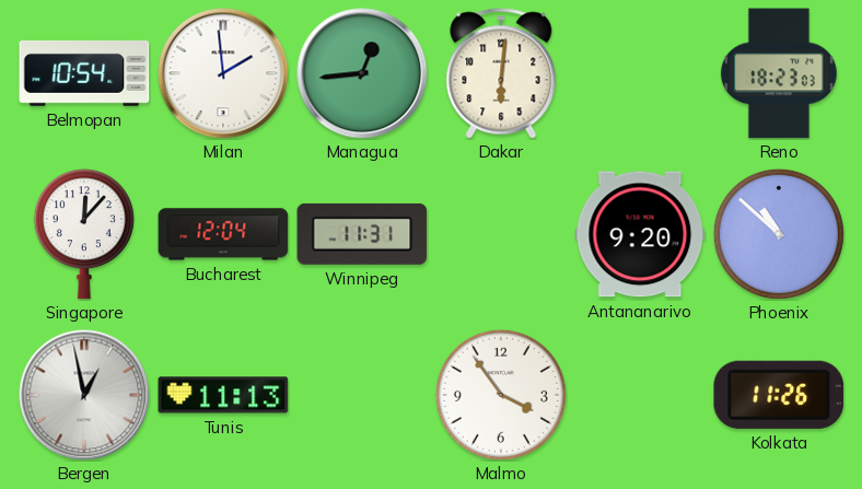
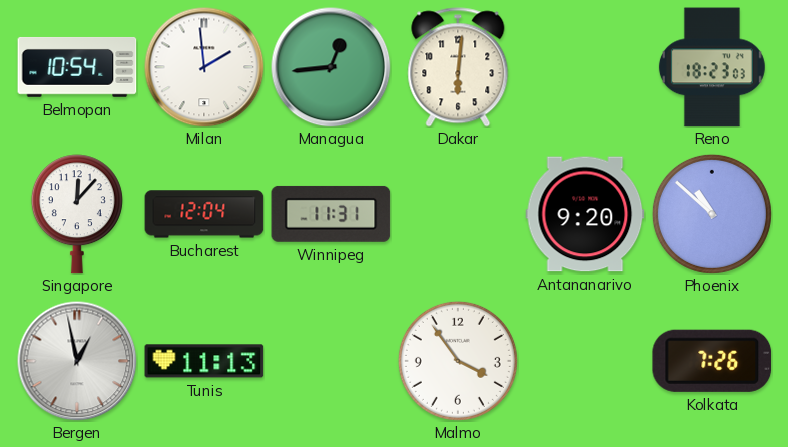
Kolkata: 11:26 -> 7:26 (712, 361)
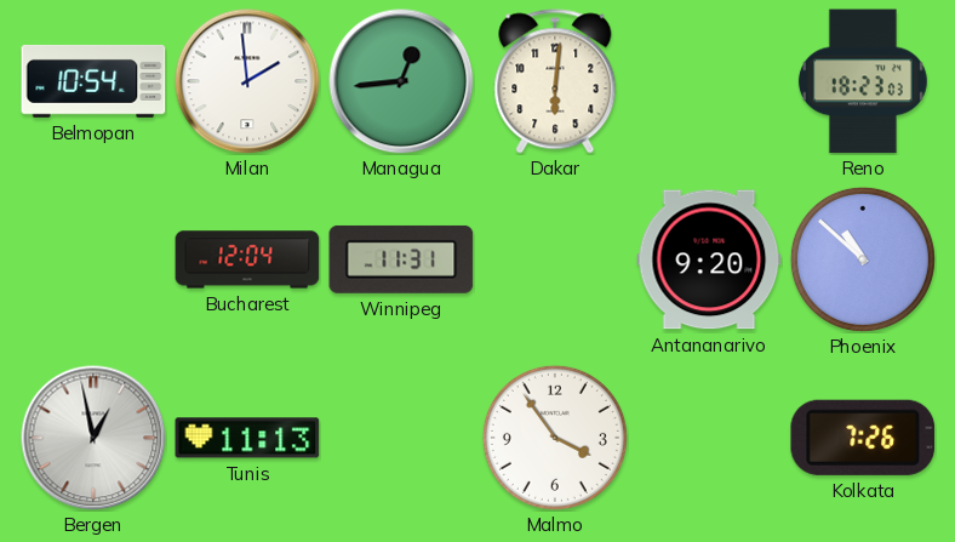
Singapore: 12:07 -> none (77, 214)
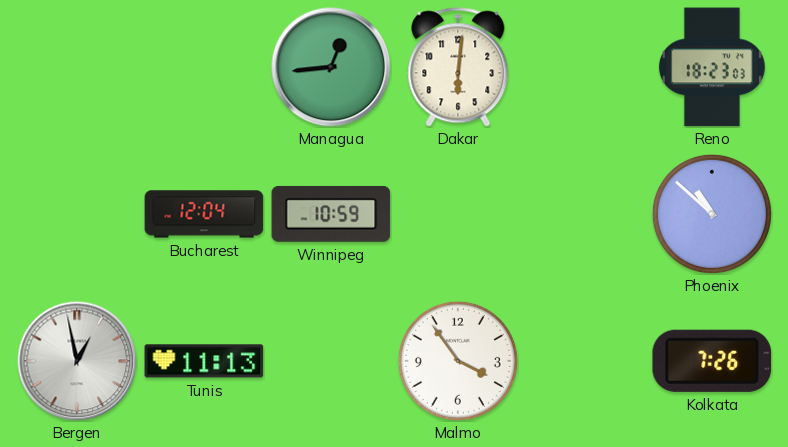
Belmopan: 10:54 -> none (93, 81)
Milan: 1:59 -> none (247, 81)
Winnipeg: 11:31 -> 10:59 (331, 214)
Antananarivo: 9:20 -> none (709, 259)
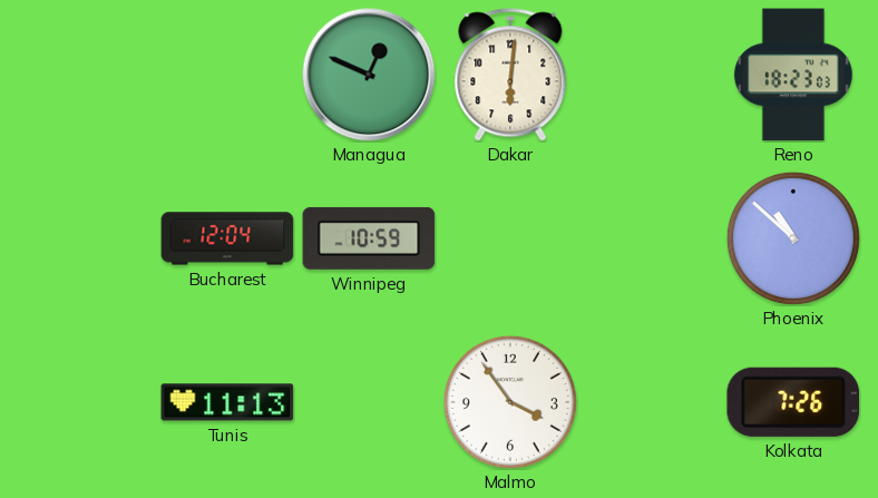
Managua: 12:44 -> 12:49 (369, 75)
Bergen: 12:58 -> none (77, 361)
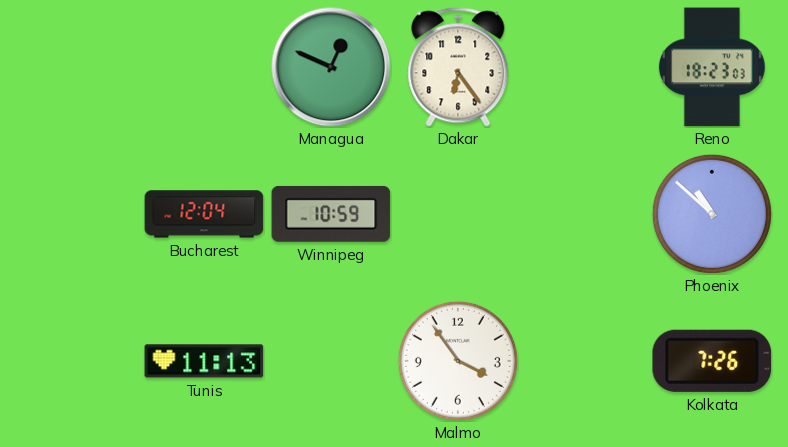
Dakar: 6:01 -> 6:24 (458, 67)
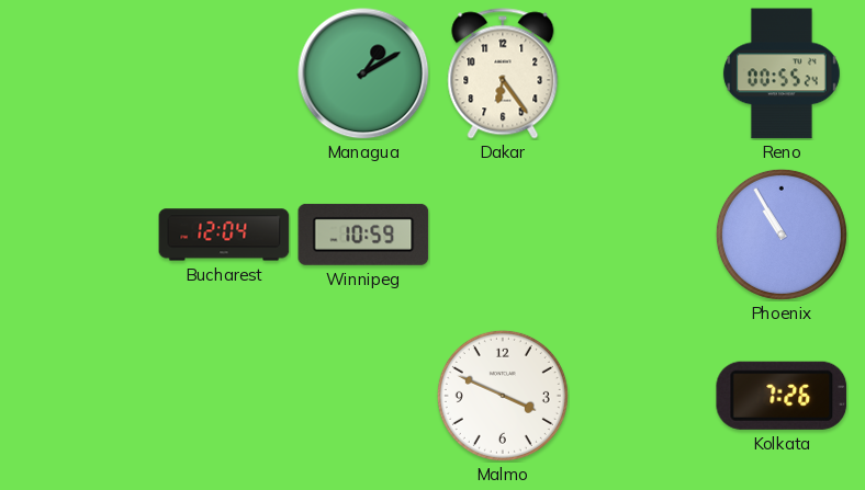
Managua: 12:49 -> 1:10 (363, 73)
Reno: 18:23 -> 00:55 (782, 73)
Phoenix: 10:52 -> 10:55 (782, 235)
Tunis: 11:13 -> none (204, 361)
Malmo: 3:54 -> 3:49 (503, 396)
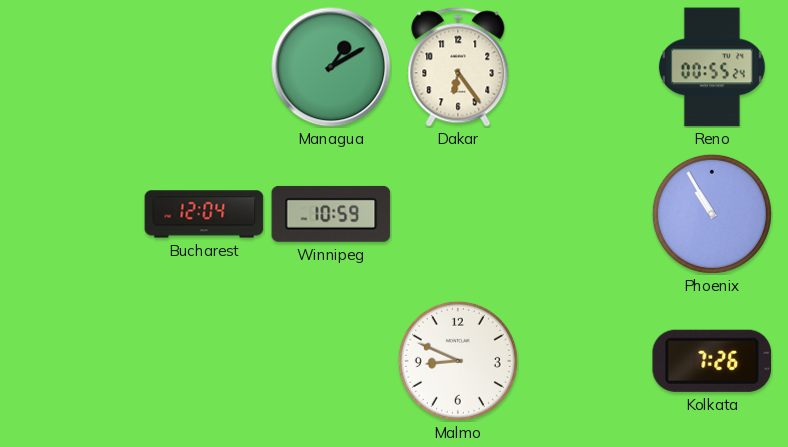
Malmo: 3:49 -> 8:49 (458, 361)
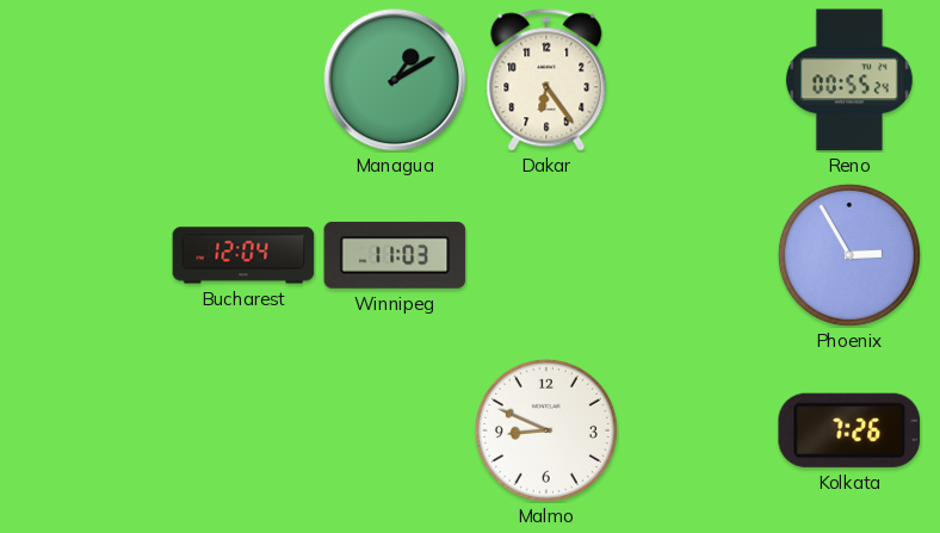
Winnipeg: 10:59 -> 11:03 (395, 255)
Phoenix: 10:55 -> 2:55 (849, 255)
